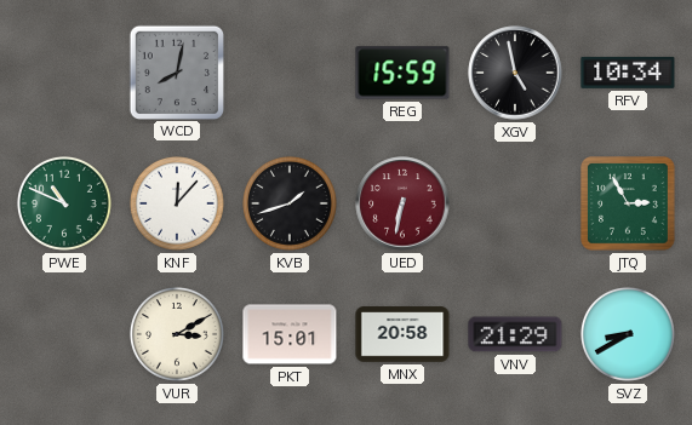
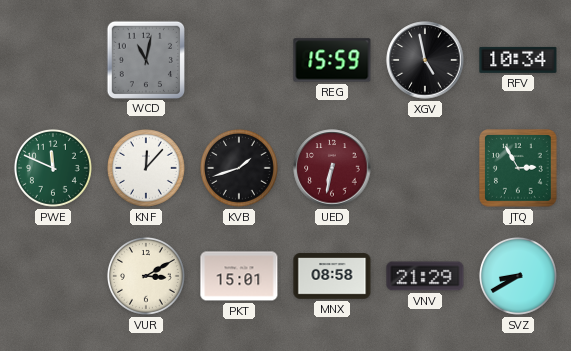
WCD: 8:02 -> 11:02 (145, 59)
PWE: 10:49 -> 11:49 (53, 168)
MNX: 20:58 -> 08:58 (332, 276)
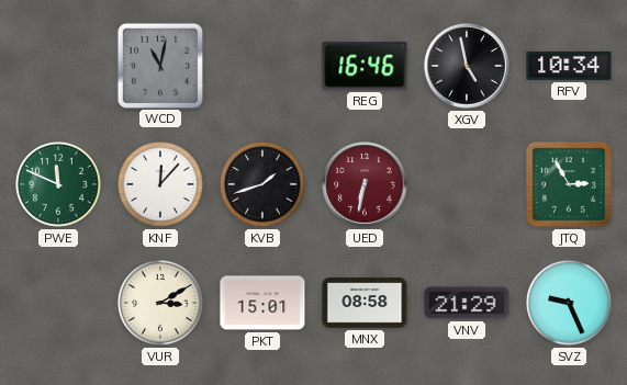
REG: 15:59 -> 16:46 (365, 66)
SVZ: 8:40 -> 9:26 (569, 303)
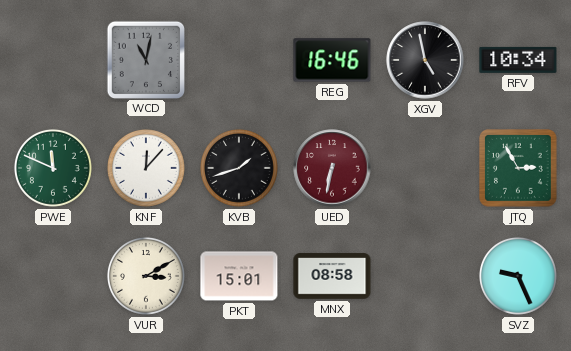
VNV: 21:29 -> none (467, 303)
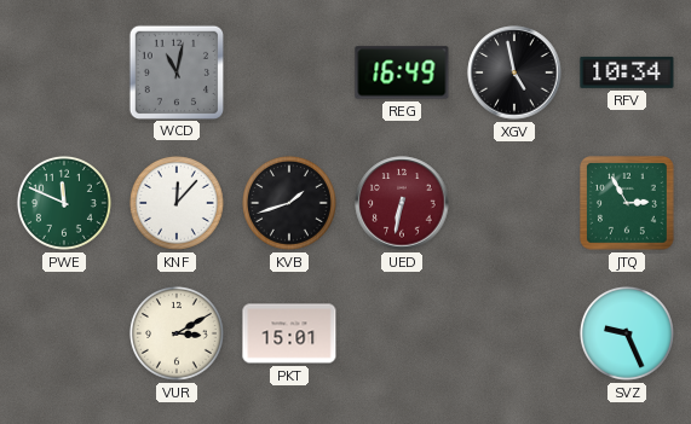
REG: 16:46 -> 16:49 (402, 72)
MNX: 08:58 -> none (332, 276)
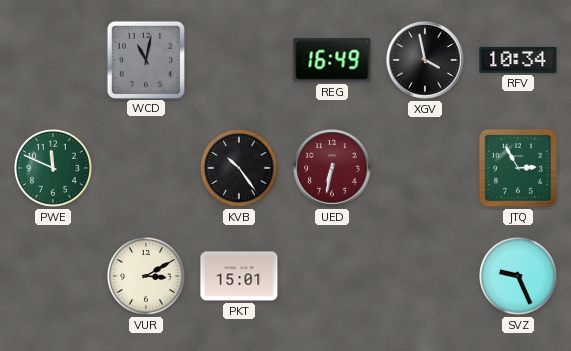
XGV: 4:58 -> 3:58 (425, 60)
KNF: 12:07 -> none (177, 203)
KVB: 1:42 -> 10:24 (239, 168)
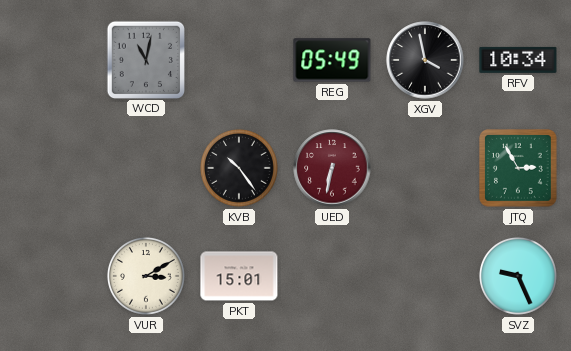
REG: 16:49 -> 05:49 (332, 60)
PWE: 11:49 -> none (53, 168)
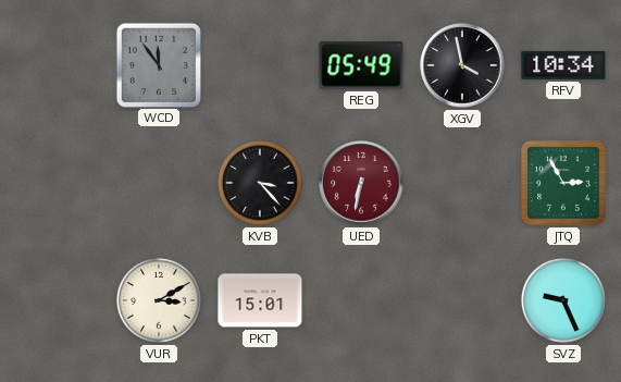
WCD: 11:02 -> 11:54 (158, 64)
KVB: 10:24 -> 3:23 (260, 183)
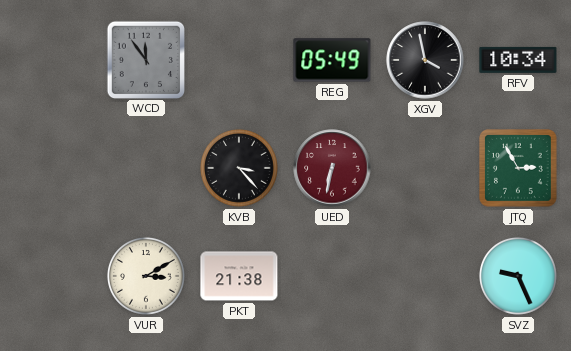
PKT: 15:01 -> 21:38 (239, 276)
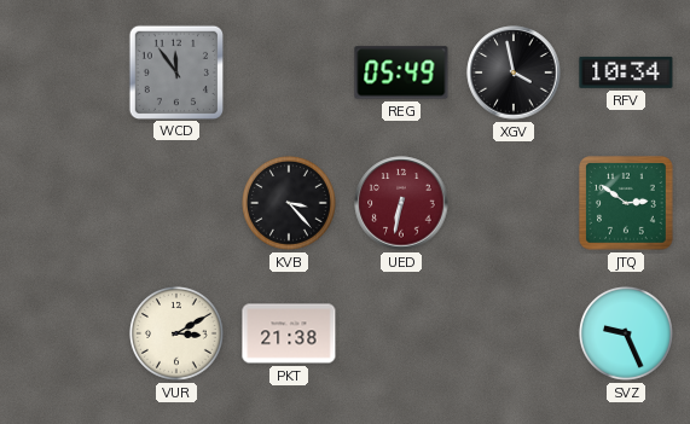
JTQ: 2:55 -> 2:51 (627, 204)
